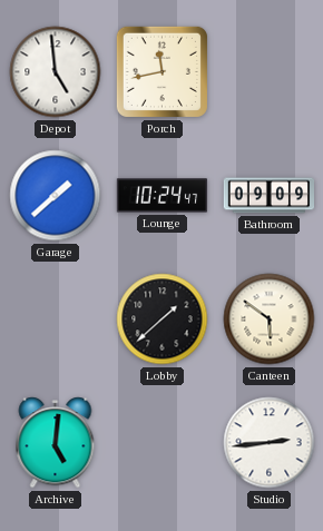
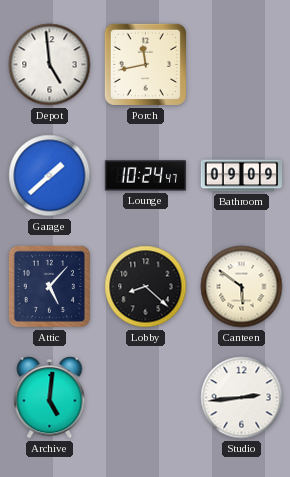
Attic: none -> 5:07 (49, 286)
Lobby: 1:38 -> 8:22 (146, 287)
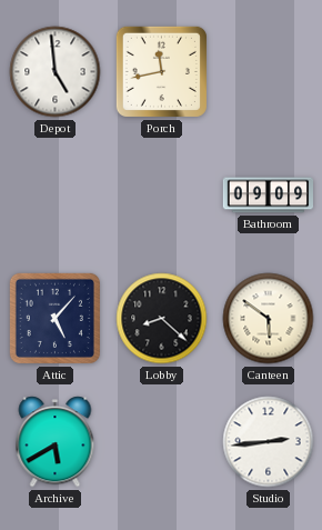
Garage: 1:38 -> none (50, 176)
Lounge: 10:24 -> none (146, 176)
Archive: 5:01 -> 5:40 (56, 442)
